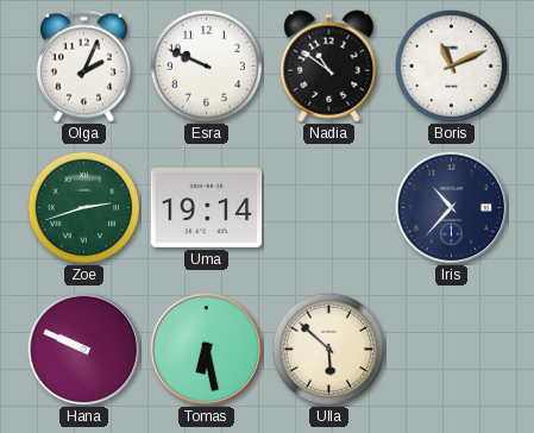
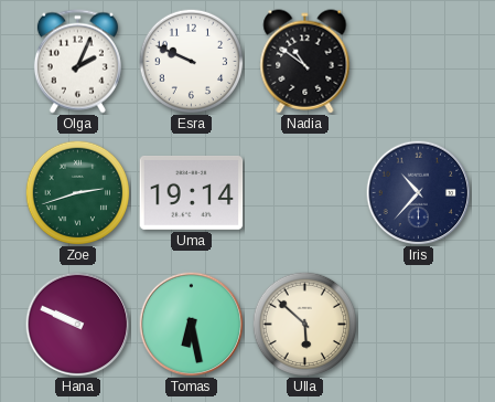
Boris: 11:11 -> none (451, 65)
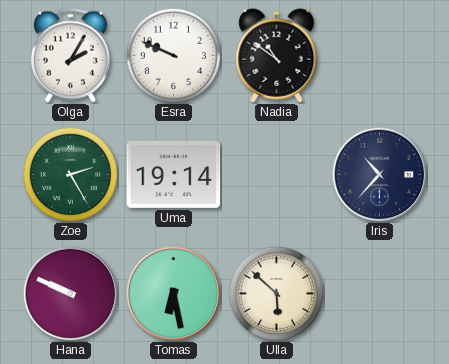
Olga: 2:04 -> 2:05 (70, 56)
Zoe: 2:42 -> 2:25 (70, 174)
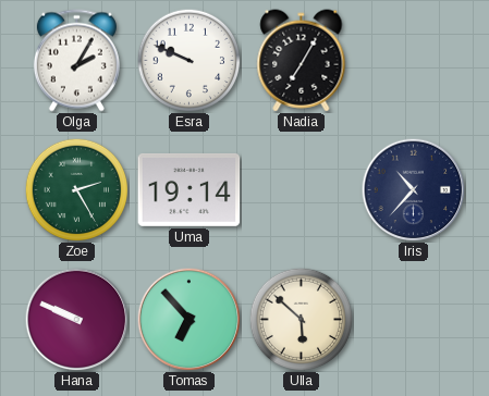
Nadia: 10:51 -> 7:05 (302, 61)
Tomas: 6:28 -> 6:53 (188, 319)
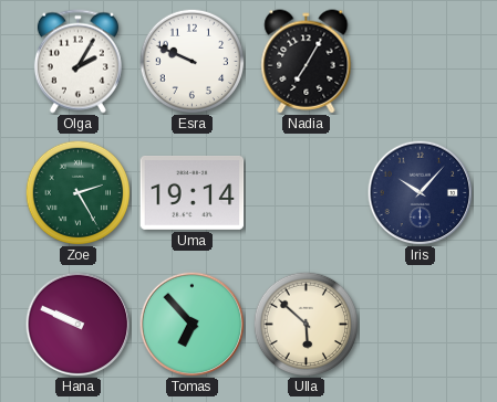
Iris: 10:37 -> 10:07 (420, 192)
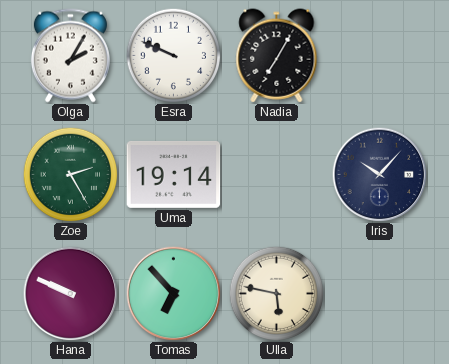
Ulla: 5:52 -> 5:47 (276, 293)
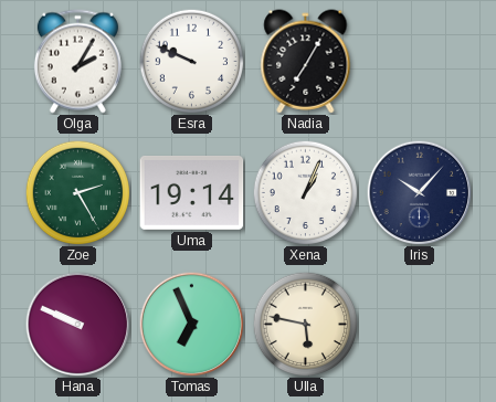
Xena: none -> 1:04 (305, 192)
Tomas: 6:53 -> 6:56 (191, 324)
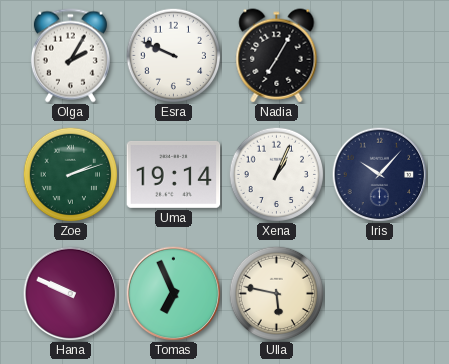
Zoe: 2:25 -> 2:12 (70, 174)
